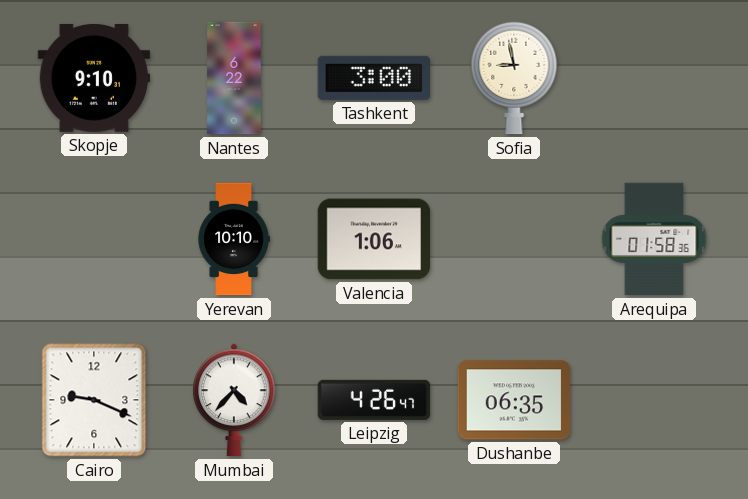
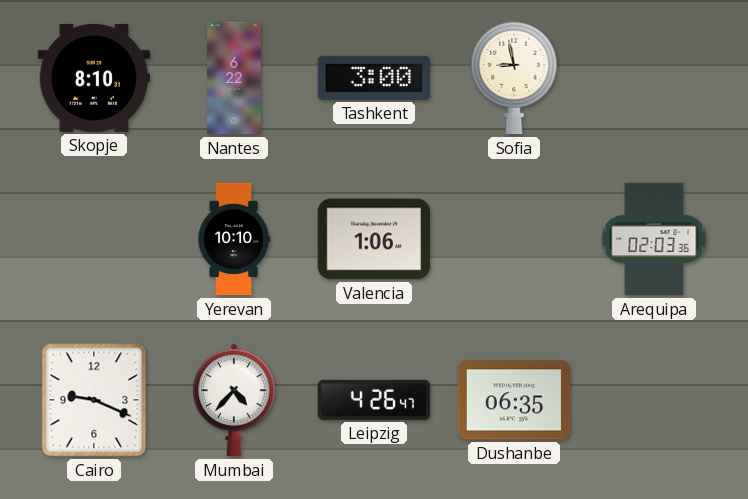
Skopje: 9:10 -> 8:10 (93, 78)
Arequipa: 01:58 -> 02:03 (654, 239)
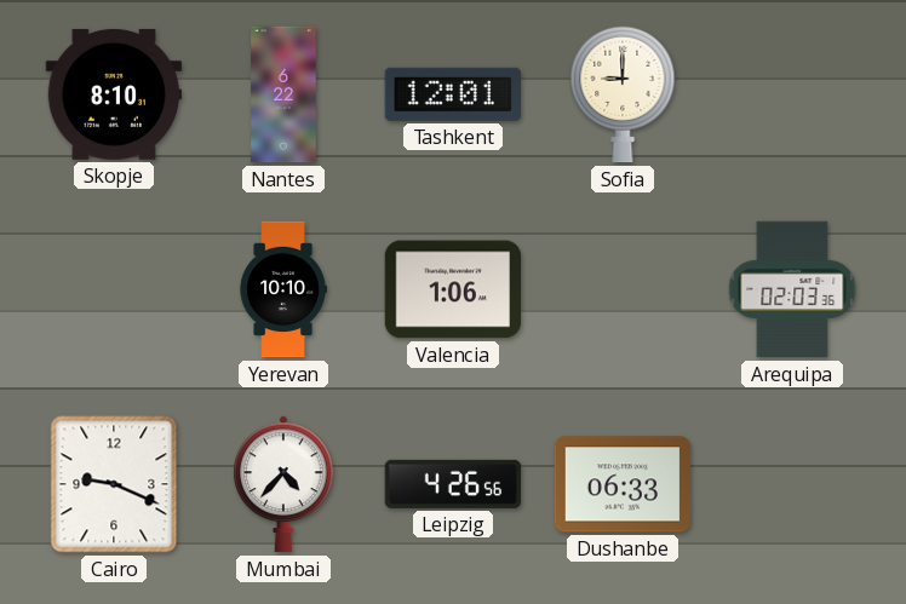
Tashkent: 3:00 -> 12:01 (452, 94)
Sofia: 8:58 -> 9:00 (623, 94)
Leipzig: 4:26:47 -> 4:26:56 (453, 484)
Dushanbe: 06:35 -> 06:33 (623, 484)
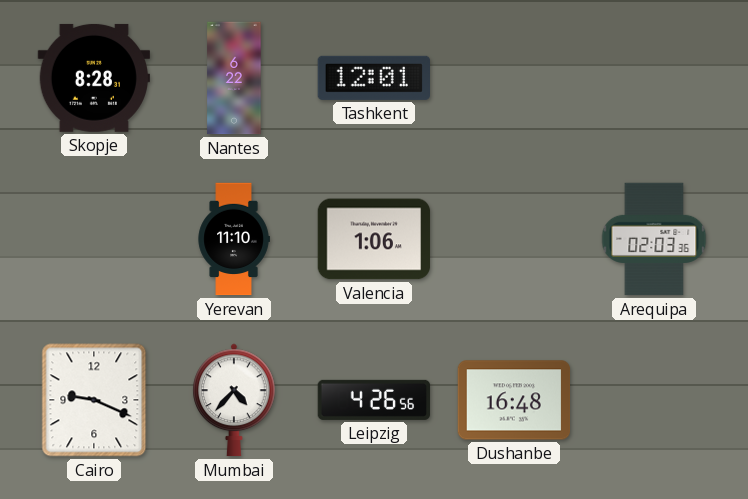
Skopje: 8:10 -> 8:28 (93, 78)
Sofia: 9:00 -> none (623, 94)
Yerevan: 10:10 -> 11:10 (234, 239)
Dushanbe: 06:33 -> 16:48 (514, 400)
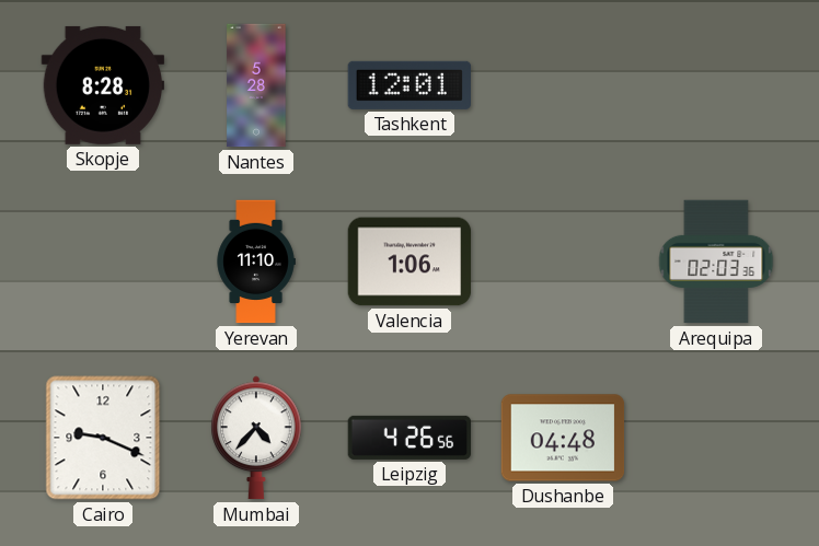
Nantes: 6:22 -> 5:28 (256, 85)
Dushanbe: 16:48 -> 04:48 (563, 438)
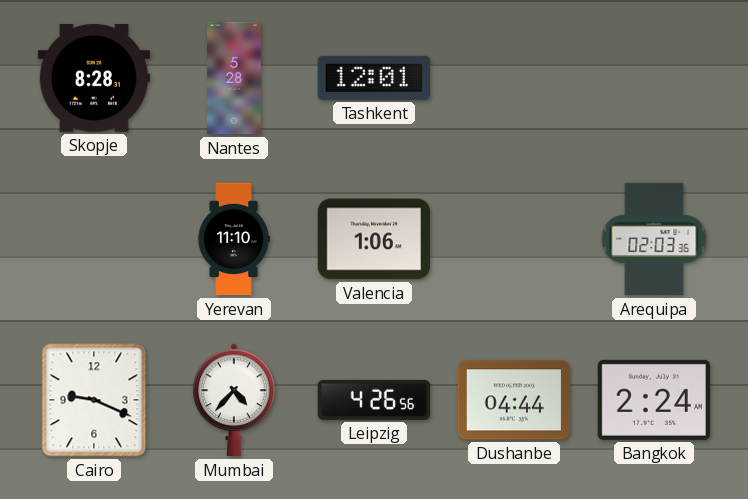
Dushanbe: 04:48 -> 04:44 (514, 400)
Bangkok: none -> 2:24 (653, 400)
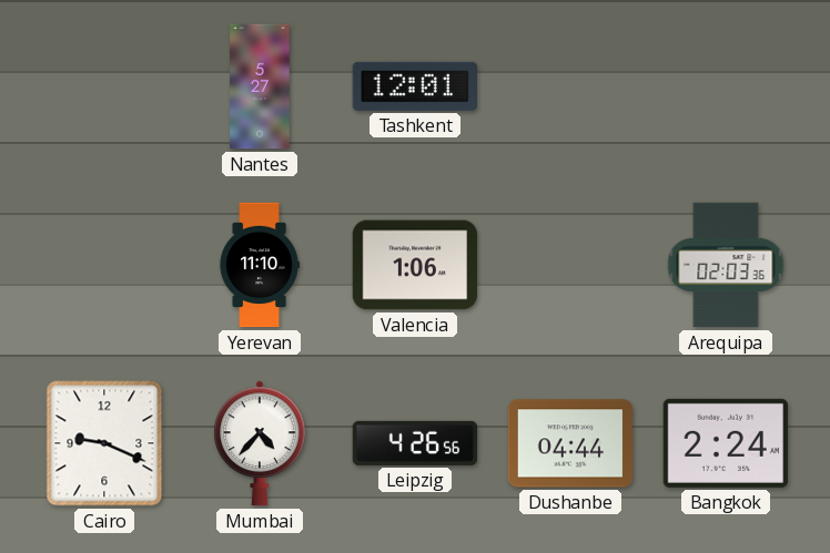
Skopje: 8:28 -> none (93, 78)
Nantes: 5:28 -> 5:27 (260, 86)
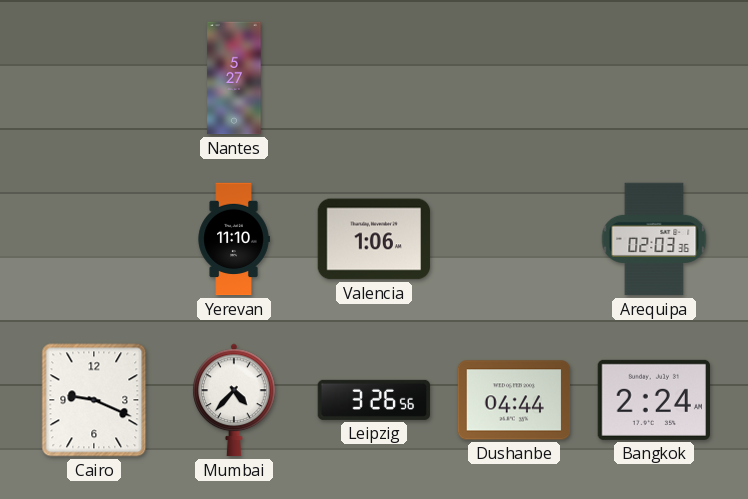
Tashkent: 12:01 -> none (414, 86)
Leipzig: 4:26 -> 3:26 (374, 400)
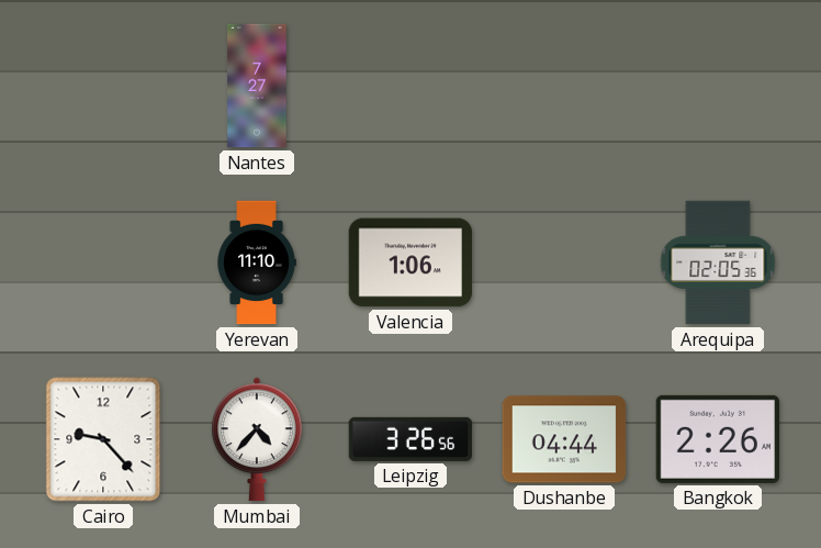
Nantes: 5:27 -> 7:27 (257, 86)
Arequipa: 02:03 -> 02:05 (718, 262)
Cairo: 9:19 -> 9:23 (103, 439)
Bangkok: 2:24 -> 2:26 (717, 439)
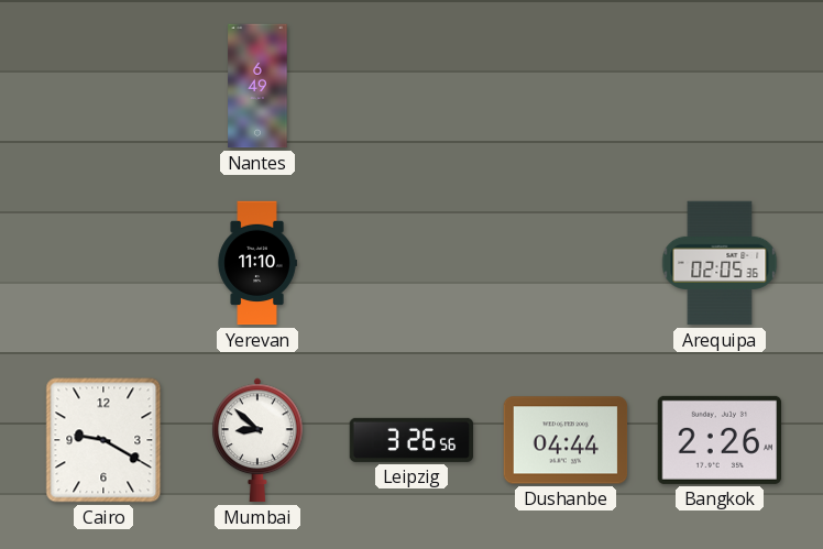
Nantes: 7:27 -> 6:49 (257, 86)
Valencia: 1:06 -> none (410, 262)
Cairo: 9:23 -> 9:20 (103, 440)
Mumbai: 4:37 -> 8:52 (257, 440)
